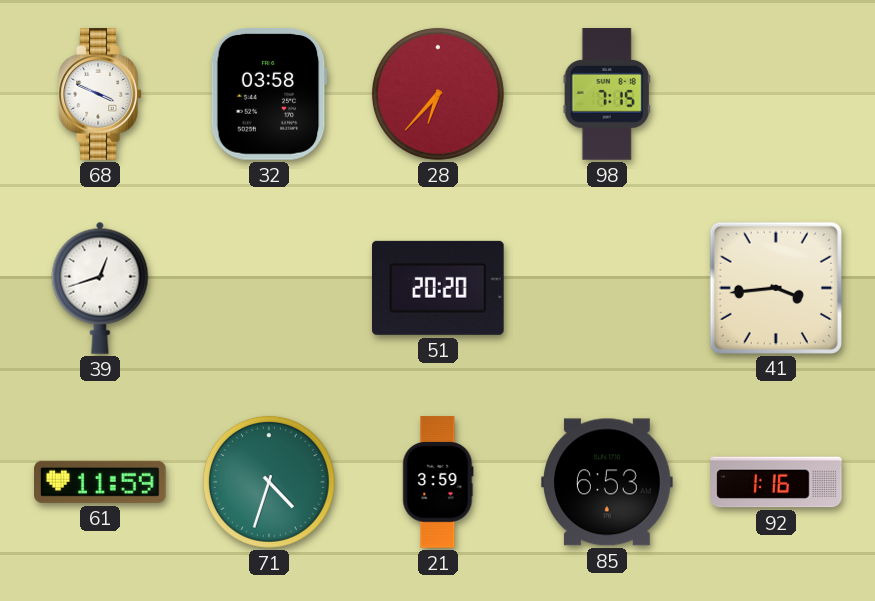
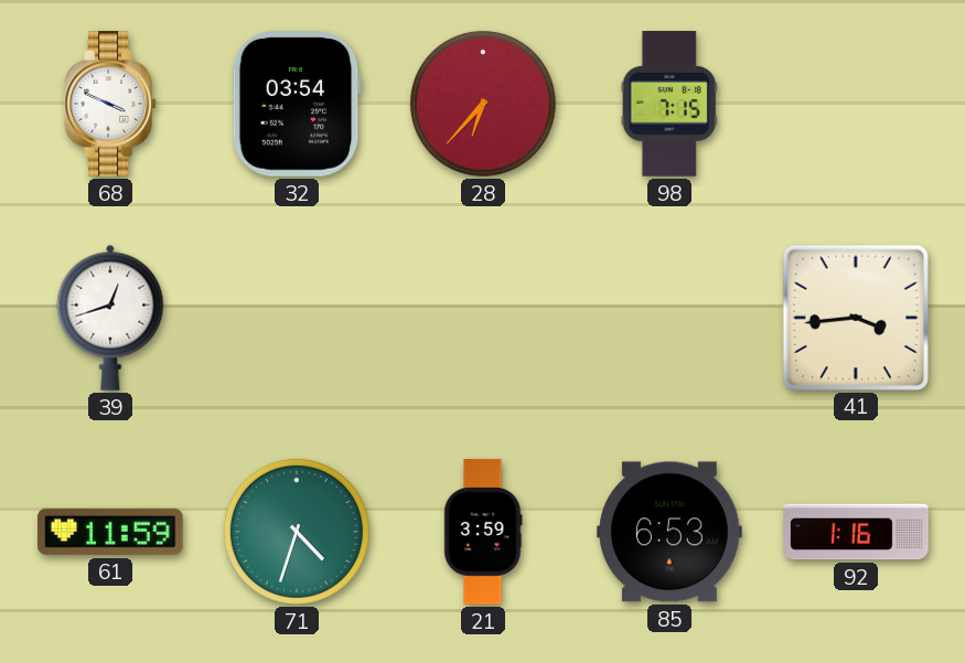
32: 03:58 -> 03:54 (297, 105)
51: 20:20 -> none (439, 288)
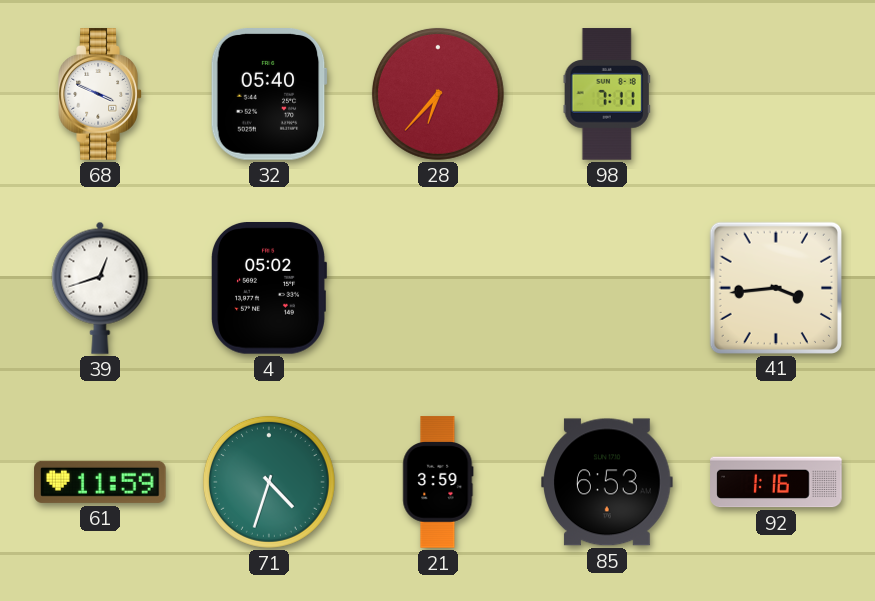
32: 03:54 -> 05:40 (269, 95)
98: 7:15 -> 7:11 (607, 94)
4: none -> 05:02 (269, 289)
